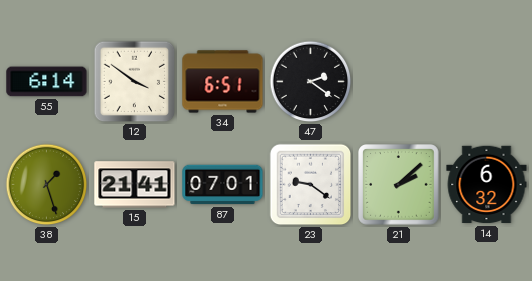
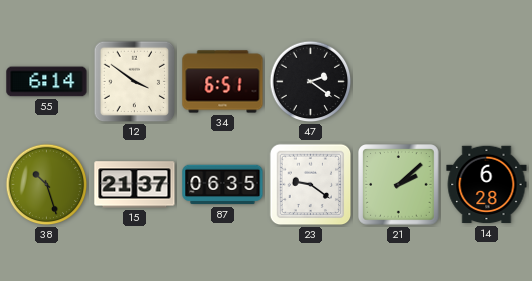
38: 1:27 -> 10:27 (47, 185)
15: 21:41 -> 21:37 (135, 185)
87: 07:01 -> 06:35 (223, 185)
14: 6:32 -> 6:28 (487, 185)
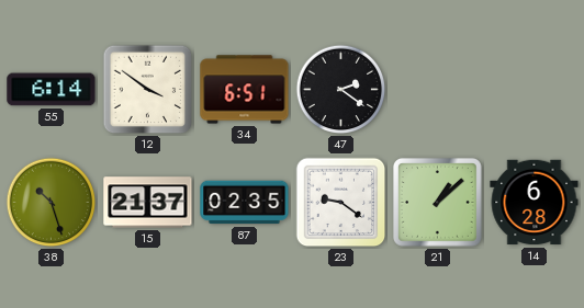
87: 06:35 -> 02:35 (245, 203)
21: 2:08 -> 1:08 (438, 203)
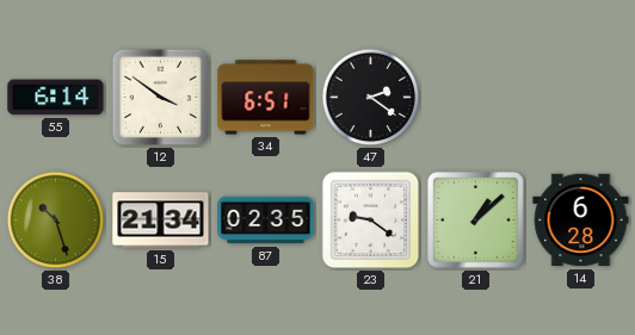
15: 21:37 -> 21:34 (161, 221)
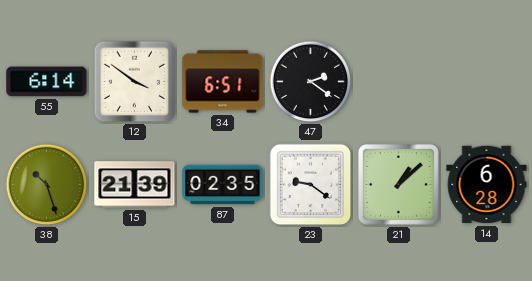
15: 21:34 -> 21:39 (135, 185)
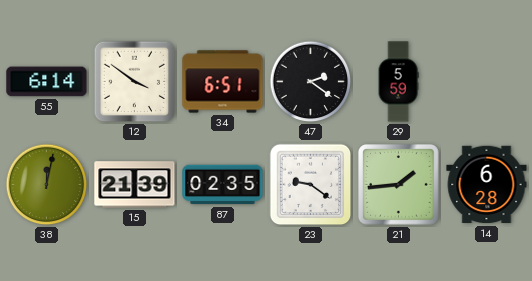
29: none -> 5:59 (398, 82)
38: 10:27 -> 12:02 (47, 185)
21: 1:08 -> 1:44 (399, 185)
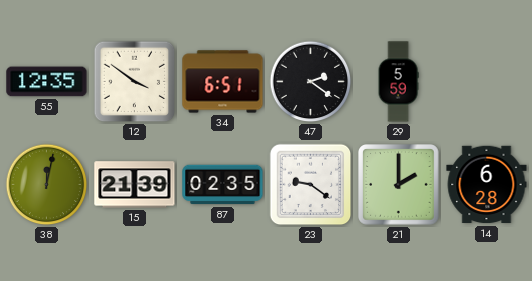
55: 6:14 -> 12:35 (47, 82)
21: 1:44 -> 2:00 (399, 185)
